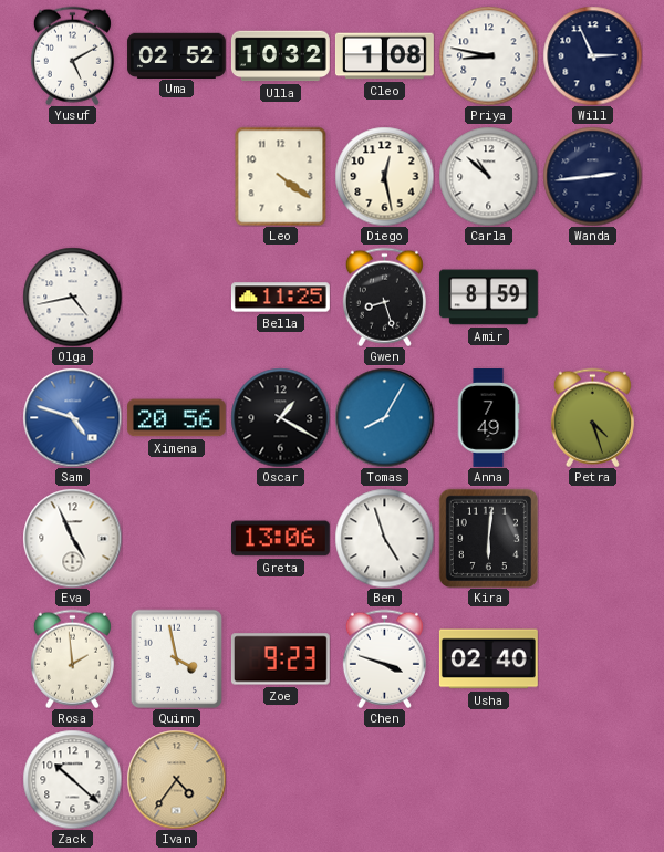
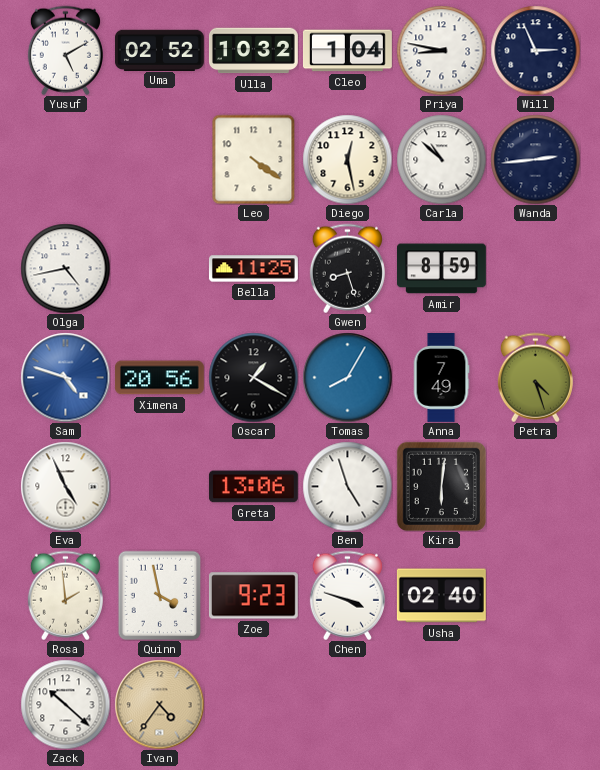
Cleo: 1:08 -> 1:04 (347, 51)
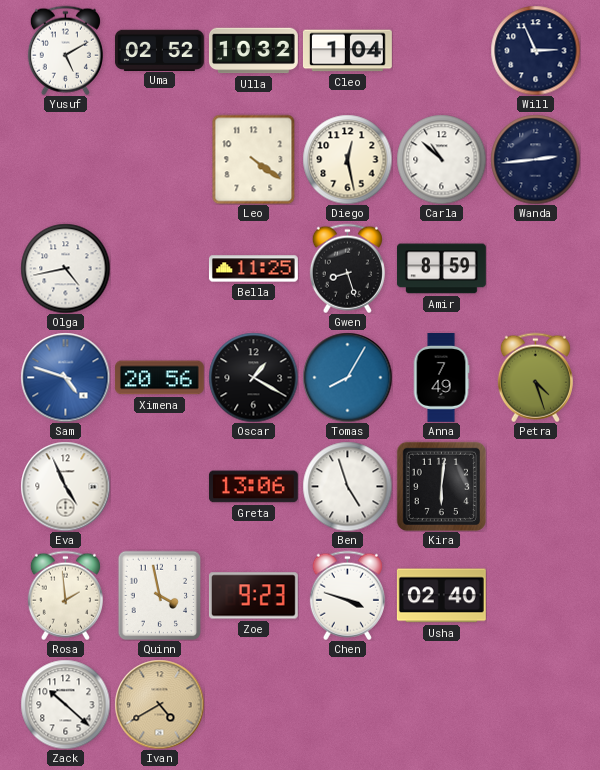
Priya: 8:47 -> none (441, 50)
Ivan: 4:36 -> 4:40 (159, 704)
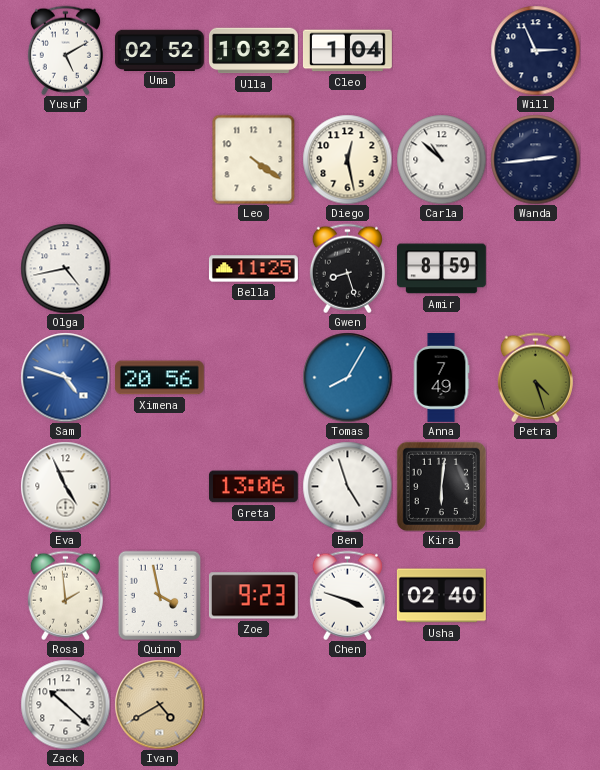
Oscar: 1:20 -> none (253, 377)
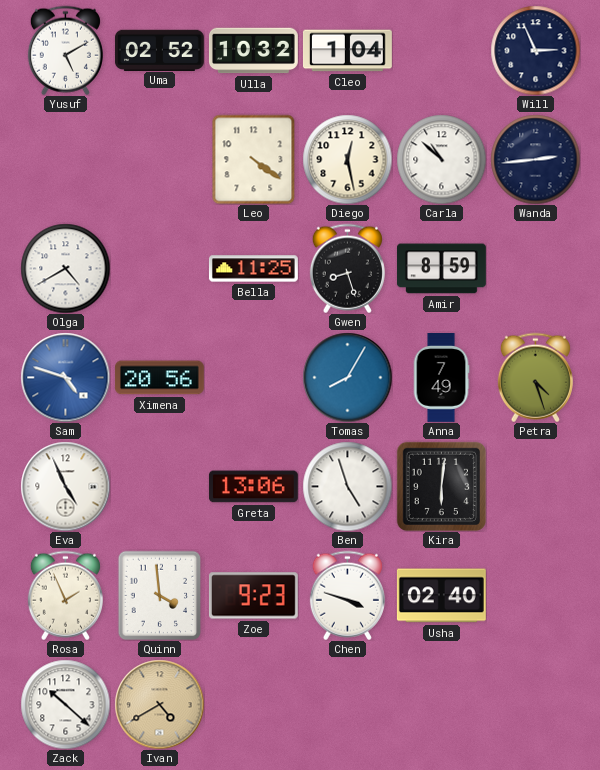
Olga: 4:43 -> 4:40 (65, 268)
Rosa: 1:59 -> 1:56 (65, 595)
Quinn: 3:58 -> 3:59 (160, 595)
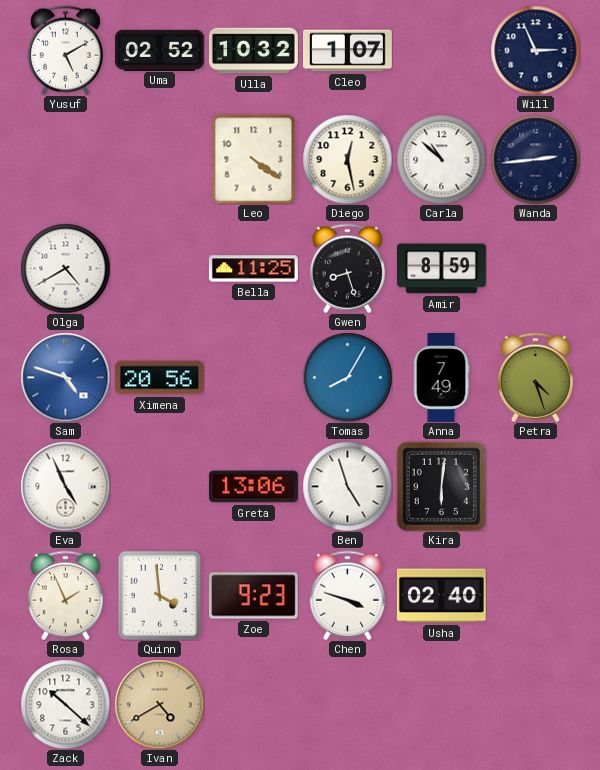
Cleo: 1:04 -> 1:07 (347, 51)
